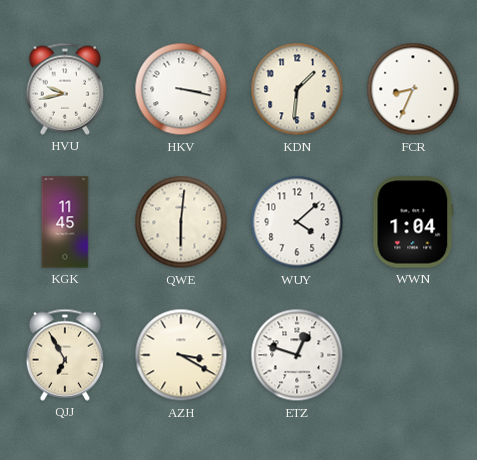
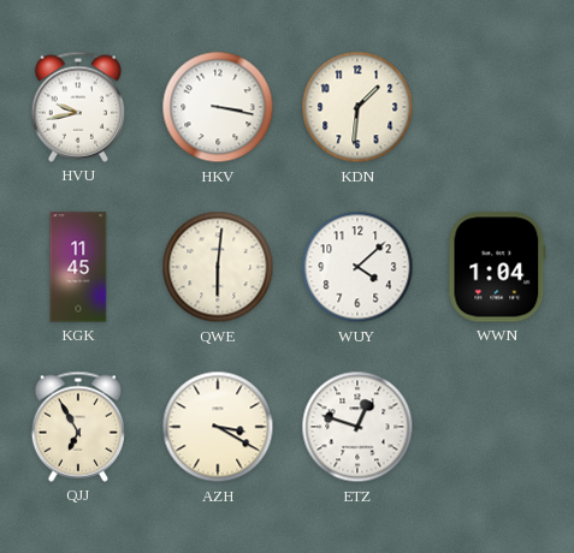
FCR: 8:34 -> none (413, 89)
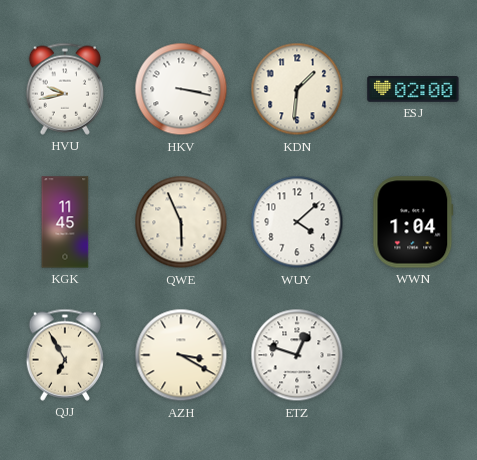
ESJ: none -> 02:00 (413, 90)
QWE: 6:01 -> 5:56 (181, 222)
